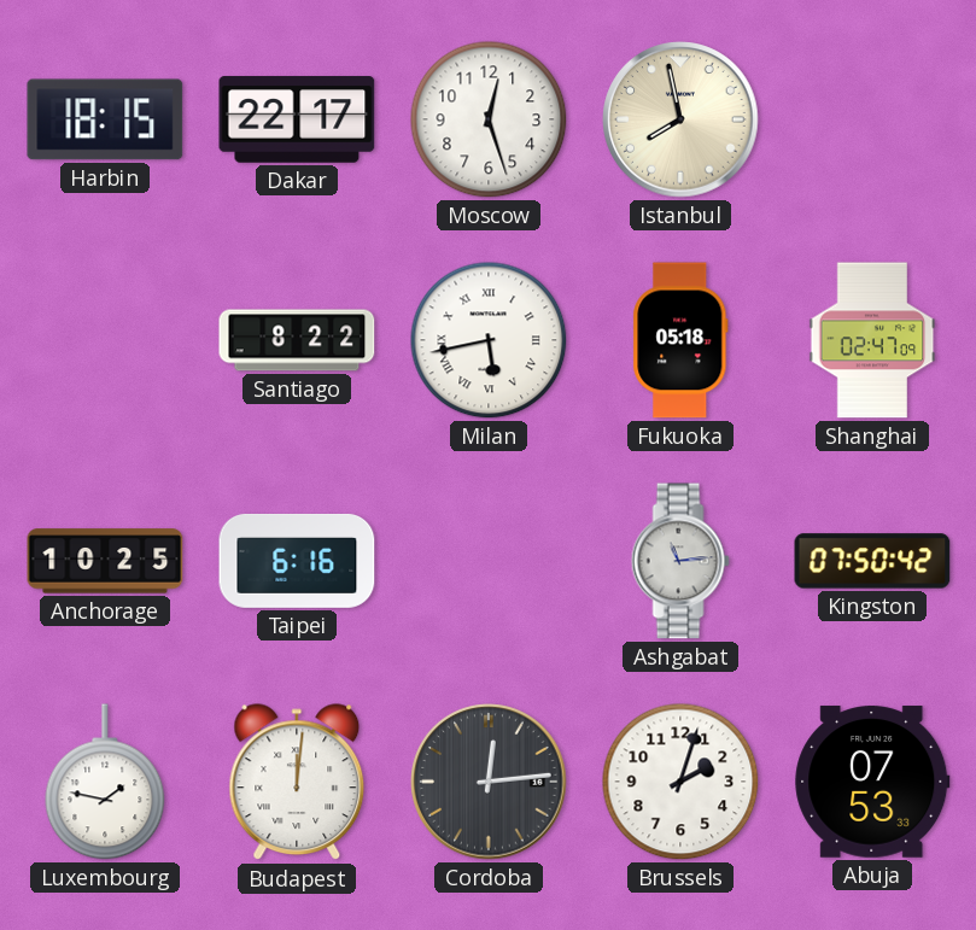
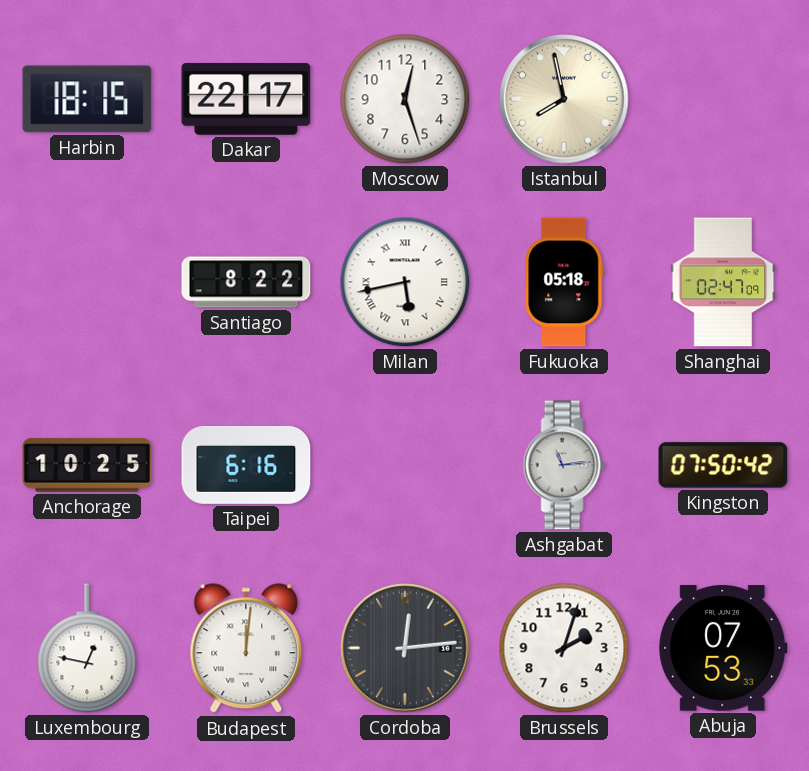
Luxembourg: 1:47 -> 12:47 (87, 648)
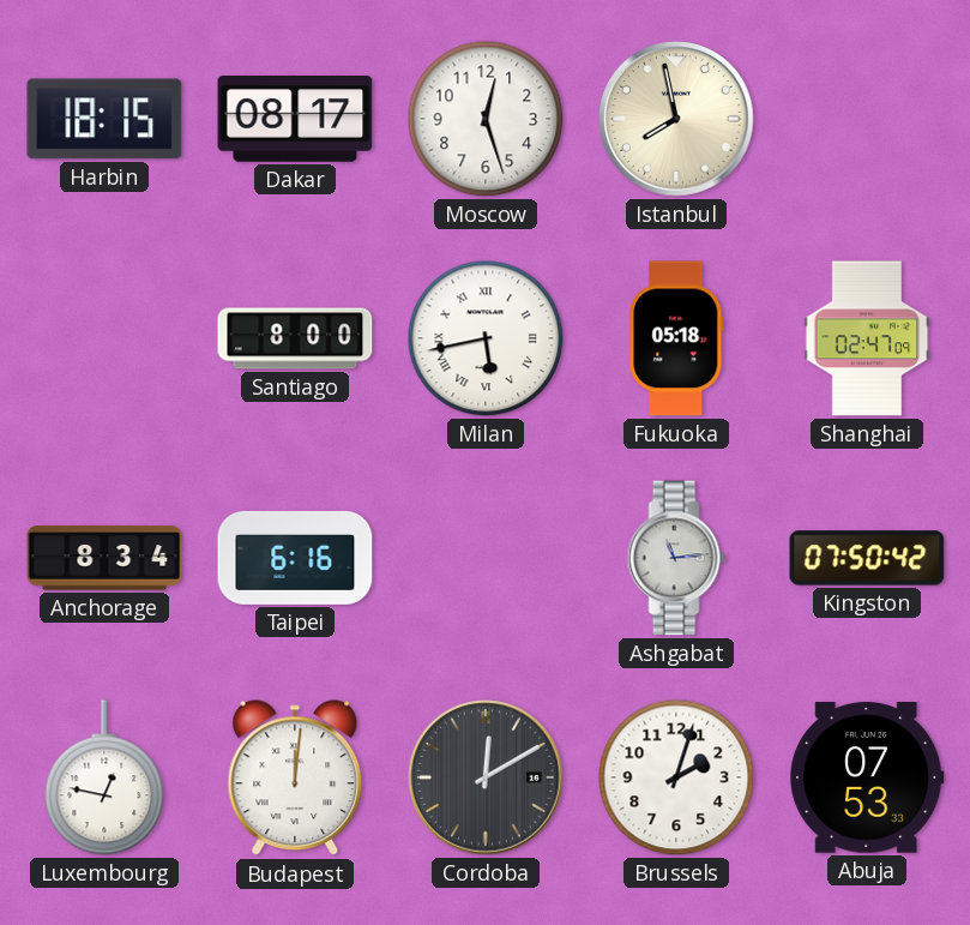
Dakar: 22:17 -> 08:17 (295, 119)
Santiago: 8:22 -> 8:00 (295, 338)
Anchorage: 10:25 -> 8:34 (104, 558)
Cordoba: 12:14 -> 12:10 (486, 777)
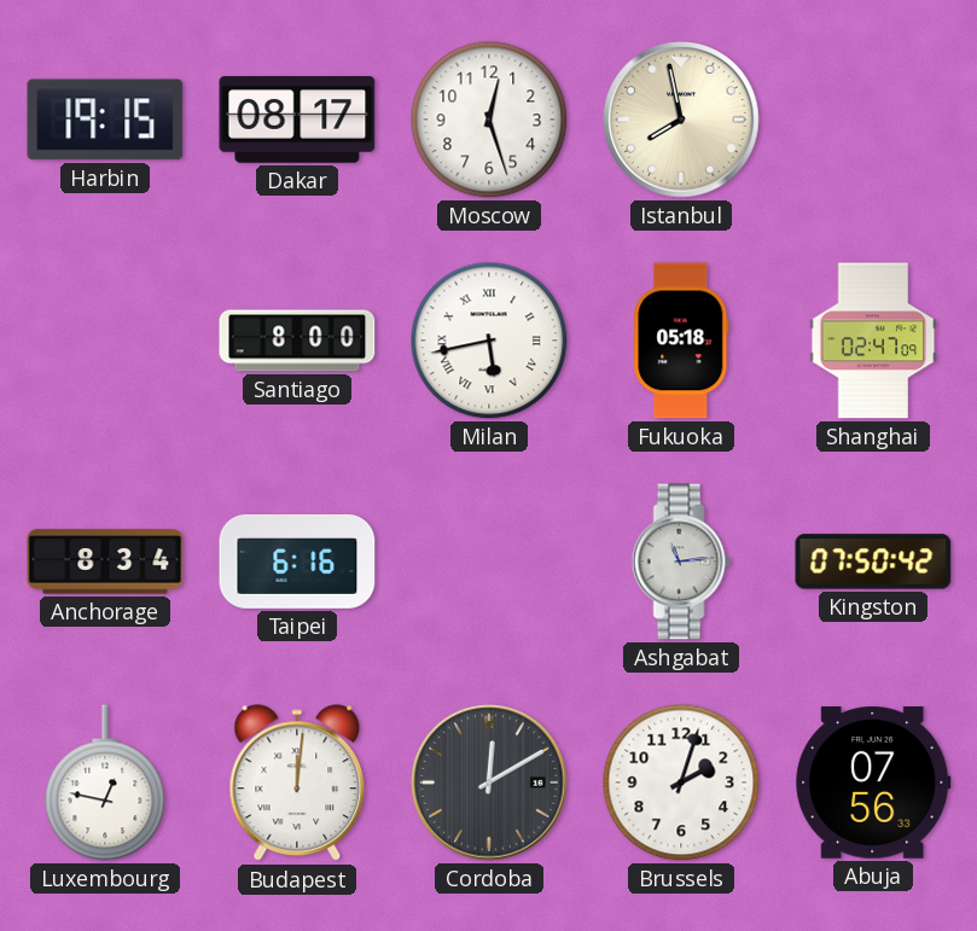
Harbin: 18:15 -> 19:15 (105, 120)
Abuja: 07:53 -> 07:56 (873, 782)
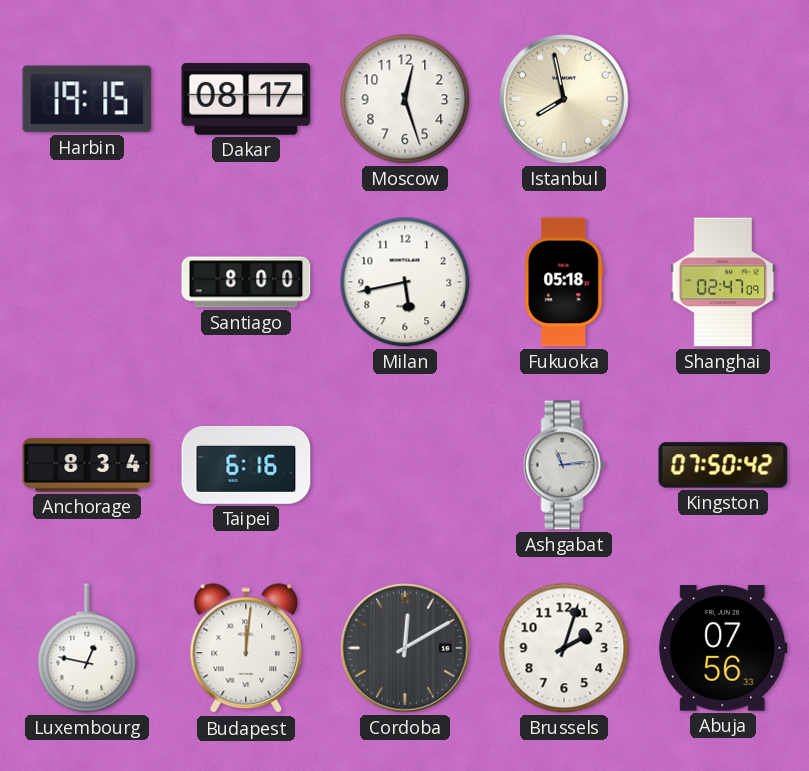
Milan numerals: Roman -> Arabic (405, 282)
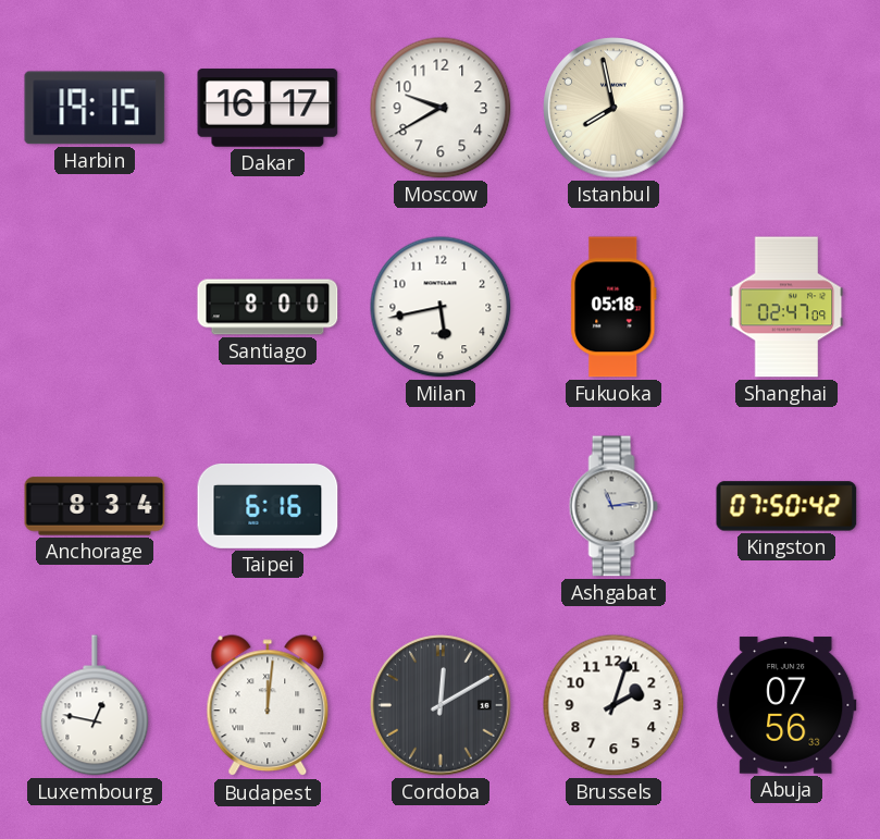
Dakar: 08:17 -> 16:17 (268, 108)
Moscow: 12:27 -> 9:40 (441, 108)
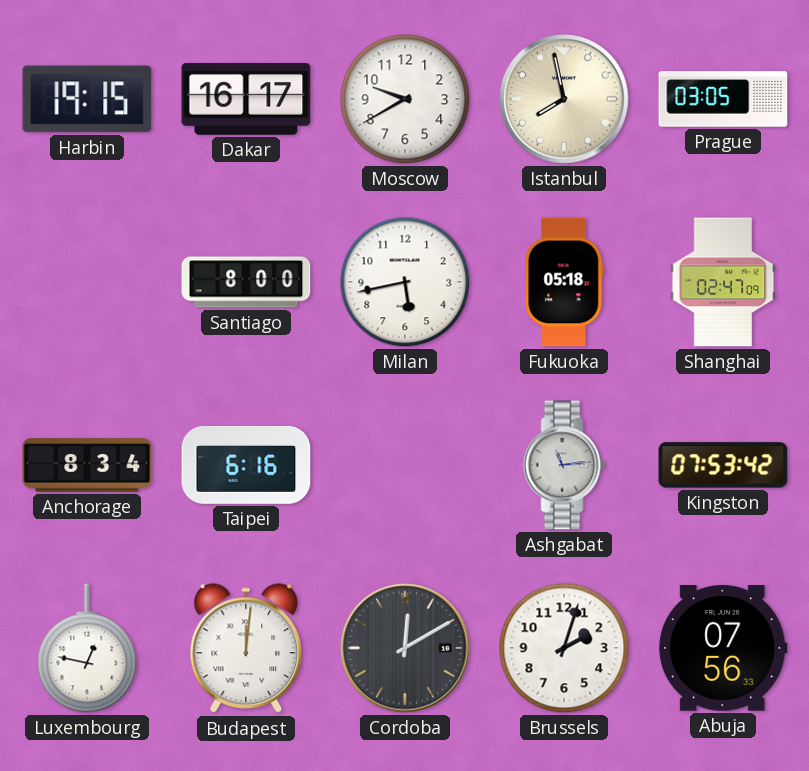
Prague: none -> 03:05 (723, 99)
Kingston: 07:50 -> 07:53 (723, 465)
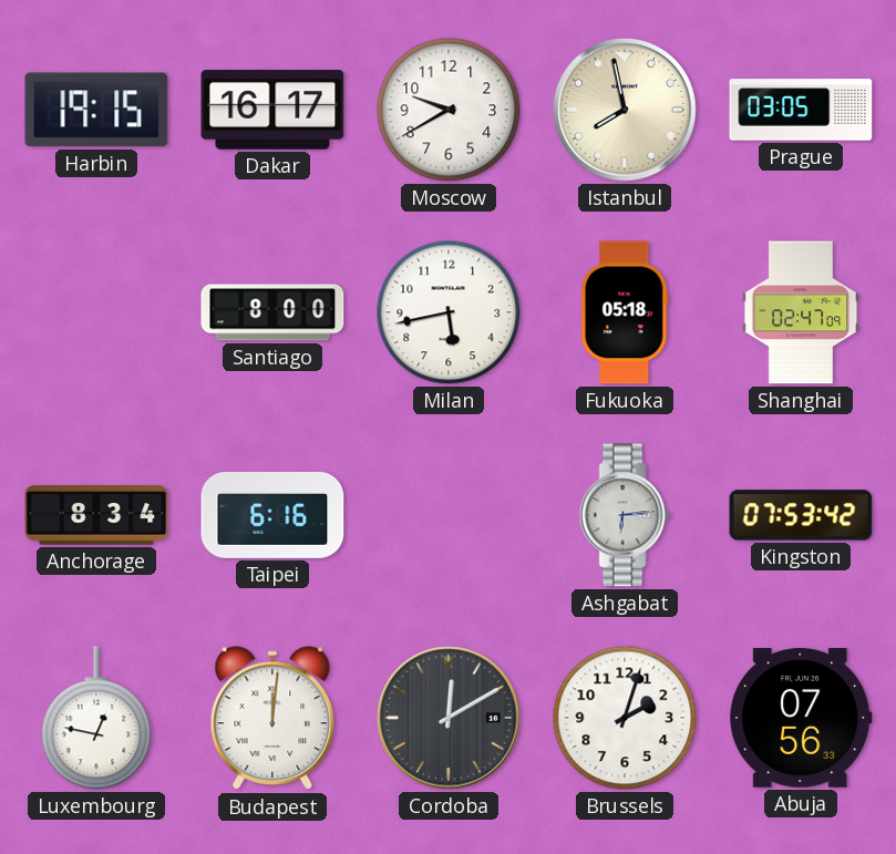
Ashgabat: 11:14 -> 6:14 (625, 515)
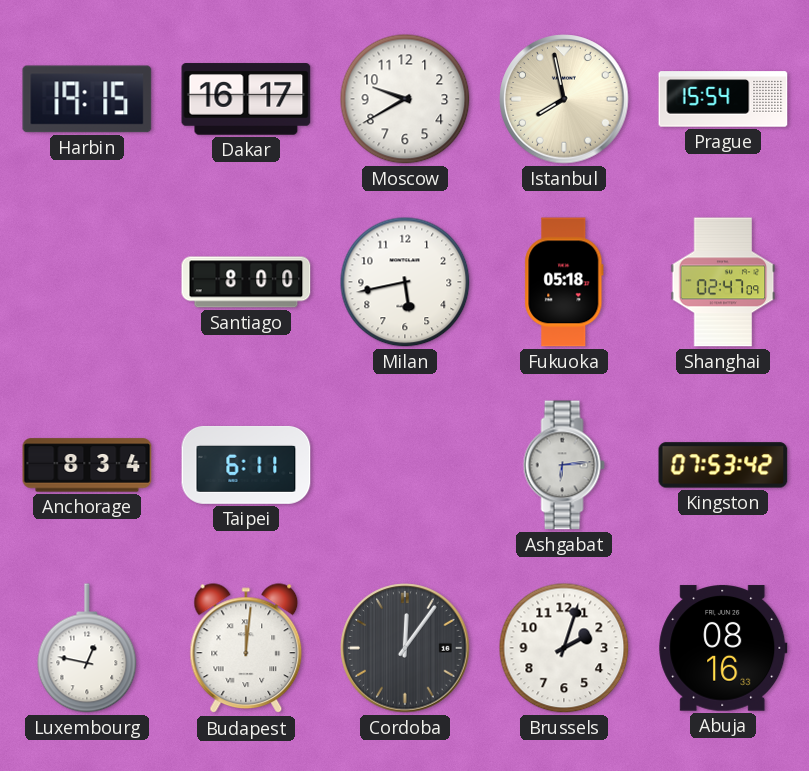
Prague: 03:05 -> 15:54 (723, 99)
Taipei: 6:16 -> 6:11 (246, 465)
Cordoba: 12:10 -> 12:06 (405, 648)
Abuja: 07:56 -> 08:16 (723, 648)
